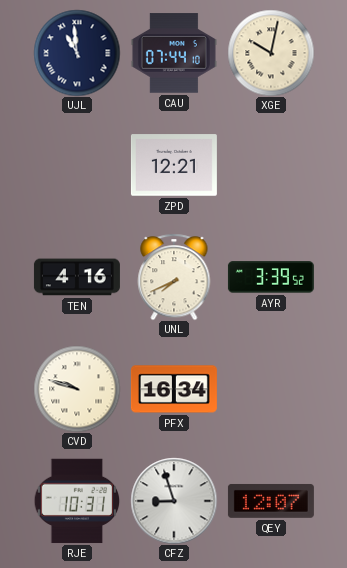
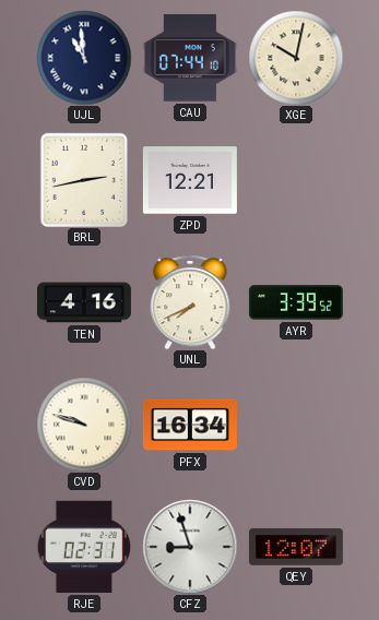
BRL: none -> 2:43 (83, 179)
RJE: 10:31 -> 02:31 (84, 547)
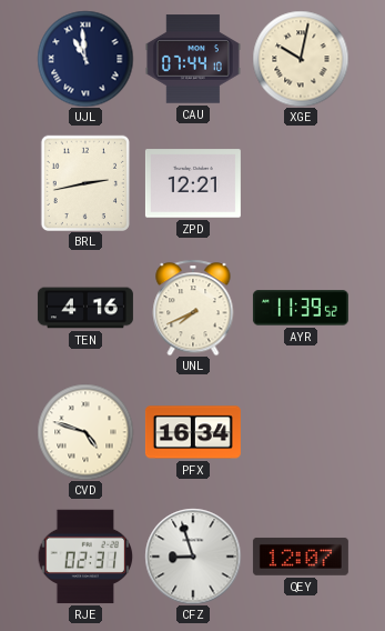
AYR: 3:39 -> 11:39 (301, 308)
CVD: 9:48 -> 4:48 (85, 432)
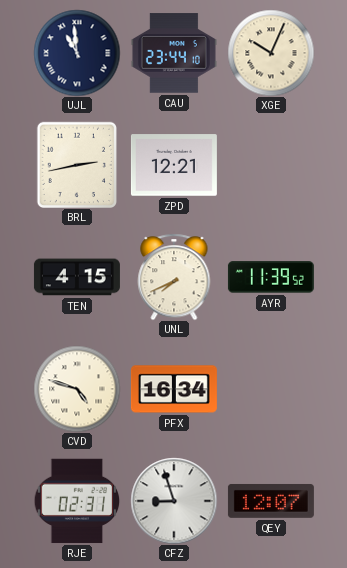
CAU: 07:44 -> 23:44 (174, 53)
XGE: 10:02 -> 10:04 (271, 53)
TEN: 4:16 -> 4:15 (77, 277)
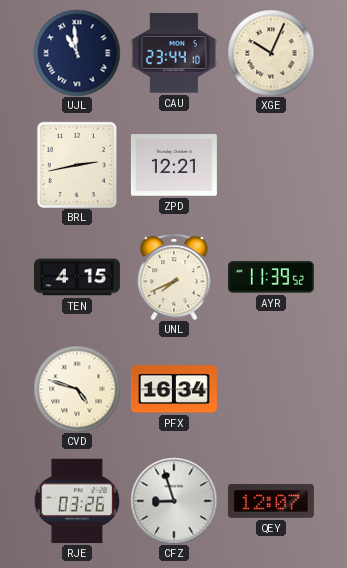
RJE: 02:31 -> 03:26 (77, 501)
